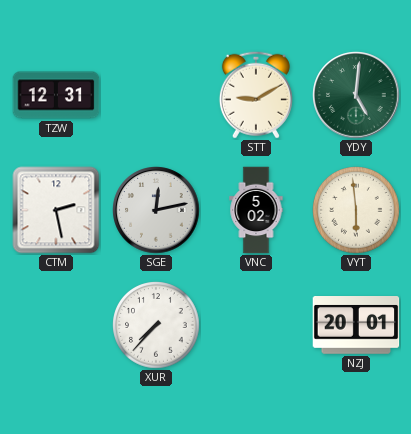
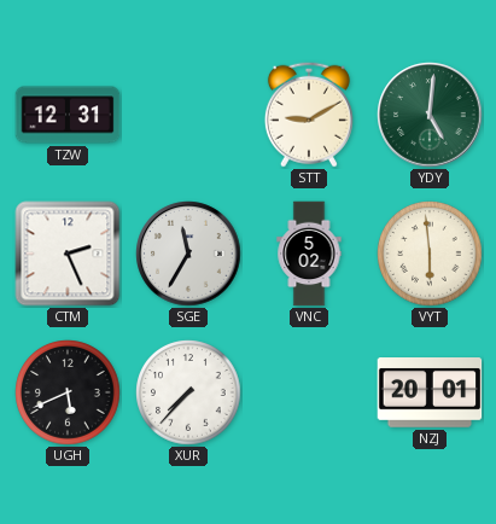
CTM: 2:28 -> 2:26 (68, 254)
SGE: 12:13 -> 11:35 (188, 254)
UGH: none -> 5:41 (68, 392)
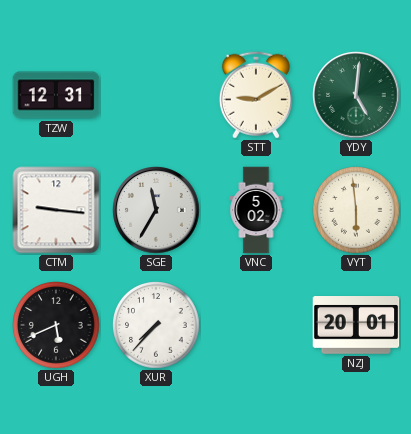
CTM: 2:26 -> 9:16 (56, 210)
